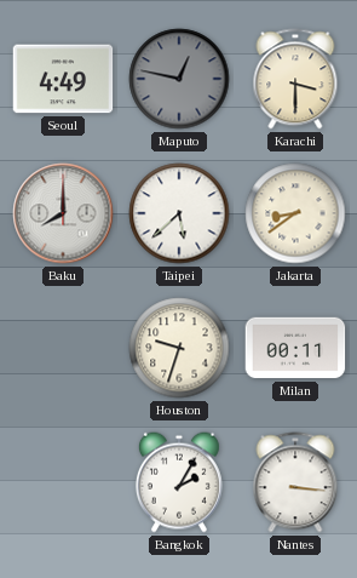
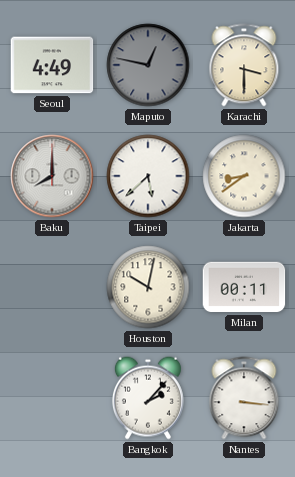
Houston: 9:33 -> 10:02 (148, 287)
Bangkok: 2:05 -> 2:07 (148, 398)
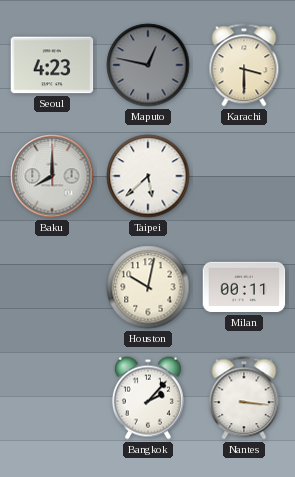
Seoul: 4:49 -> 4:23 (52, 65)
Jakarta: 8:39 -> none (244, 176)
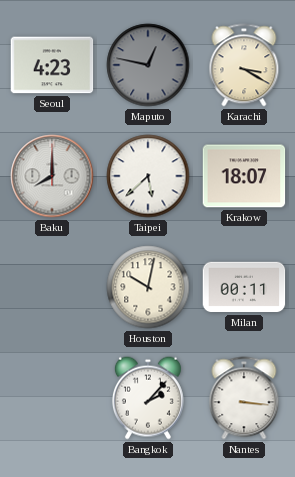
Karachi: 3:30 -> 3:20 (244, 65)
Krakow: none -> 18:07 (244, 176)
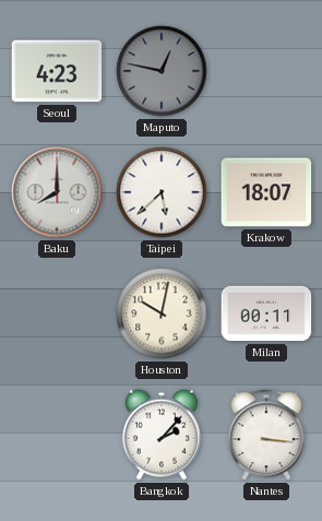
Karachi: 3:20 -> none (244, 65)
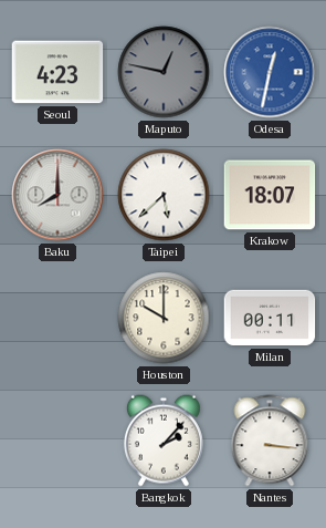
Odesa: none -> 12:32 (270, 72)
Houston: 10:02 -> 10:00 (164, 318)
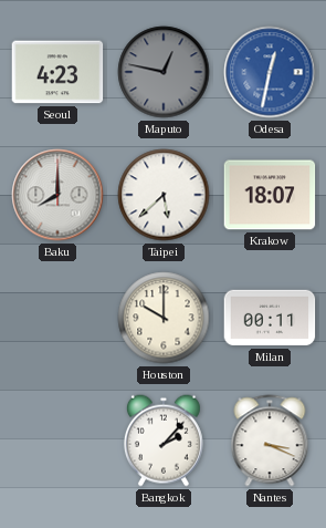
Nantes: 3:16 -> 3:19 (270, 441)
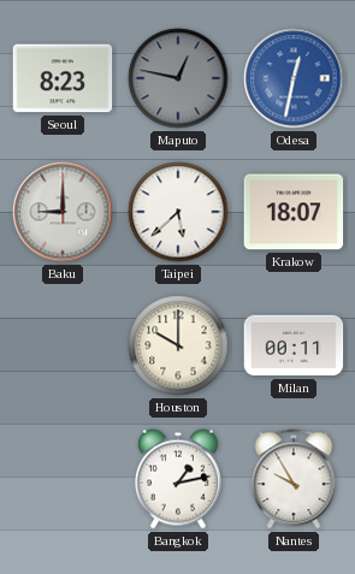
Seoul: 4:23 -> 8:23 (63, 78)
Baku: 8:00 -> 9:00 (63, 212)
Bangkok: 2:07 -> 1:13 (178, 479)
Nantes: 3:19 -> 9:55 (294, 479)
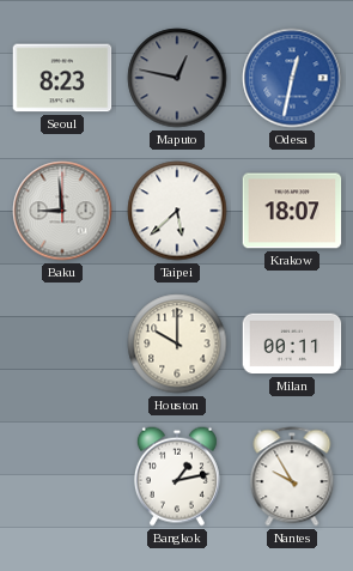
Baku: 9:00 -> 8:59 (62, 211)
